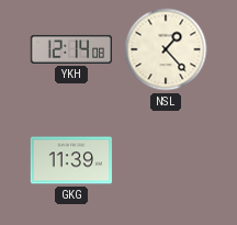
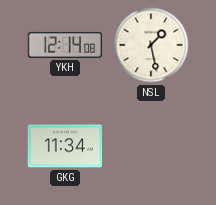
NSL: 1:23 -> 1:28 (151, 45)
GKG: 11:39 -> 11:34 (64, 146)
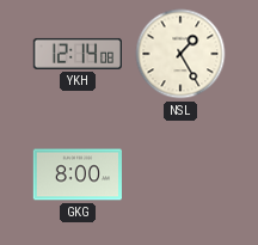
NSL: 1:28 -> 1:25 (180, 54)
GKG: 11:34 -> 8:00 (76, 174)
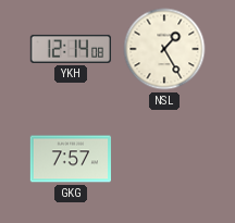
GKG: 8:00 -> 7:57 (70, 159)
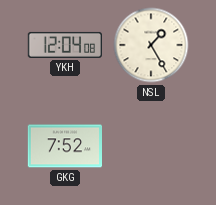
YKH: 12:14 -> 12:04 (65, 45)
GKG: 7:57 -> 7:52 (64, 146)
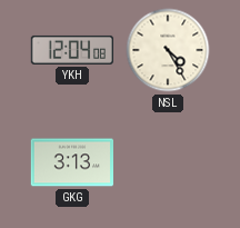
NSL: 1:25 -> 4:25 (168, 50)
GKG: 7:52 -> 3:13 (71, 162)
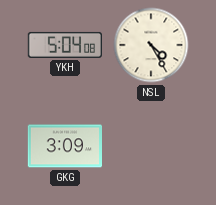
YKH: 12:04 -> 5:04 (65, 45)
GKG: 3:13 -> 3:09 (64, 146)
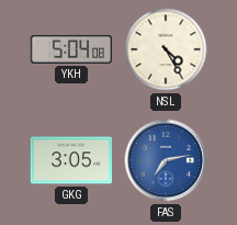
GKG: 3:09 -> 3:05 (70, 160)
FAS: none -> 7:13 (166, 160)
